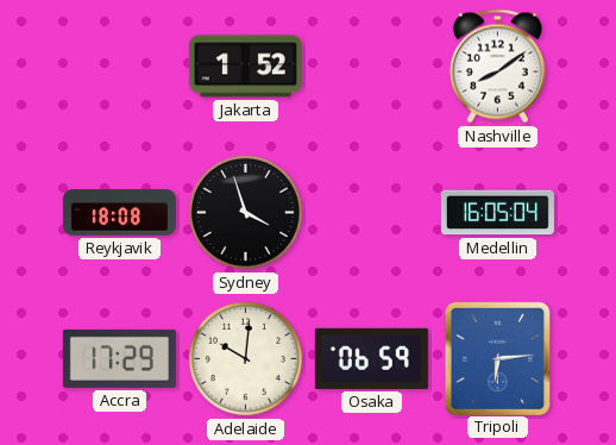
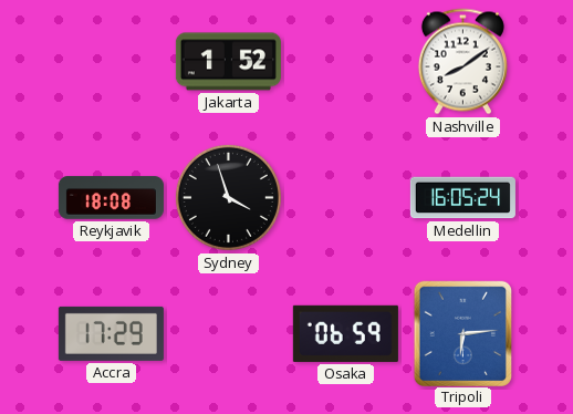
Medellin: 16:05:04 -> 16:05:24 (462, 198)
Adelaide: 10:01 -> none (245, 358)
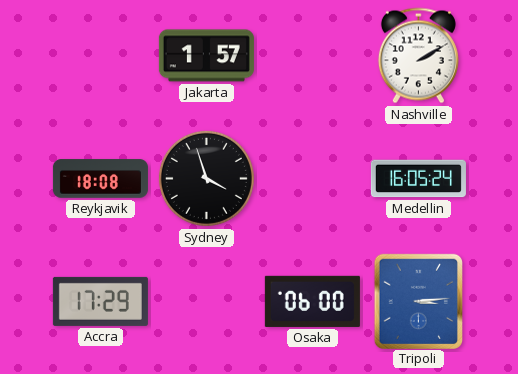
Jakarta: 1:52 -> 1:57 (206, 56)
Nashville: 8:09 -> 2:10 (418, 56)
Osaka: 06:59 -> 06:00 (312, 301)
Tripoli: 6:14 -> 3:14 (418, 301)
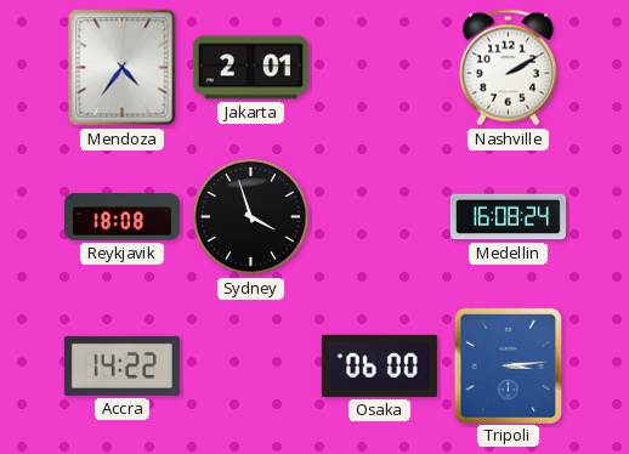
Mendoza: none -> 4:36 (123, 68)
Jakarta: 1:57 -> 2:01 (250, 68)
Medellin: 16:05 -> 16:08 (508, 217)
Accra: 17:29 -> 14:22 (121, 365)
